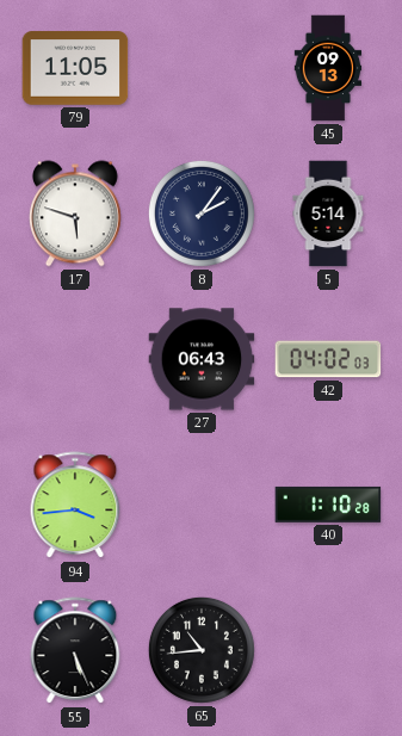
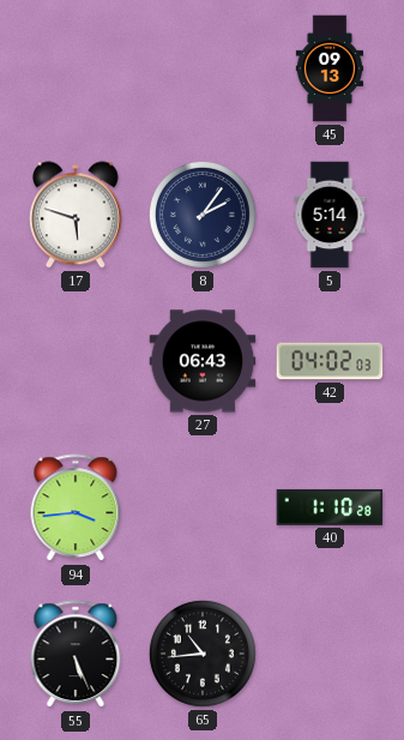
79: 11:05 -> none (75, 68)
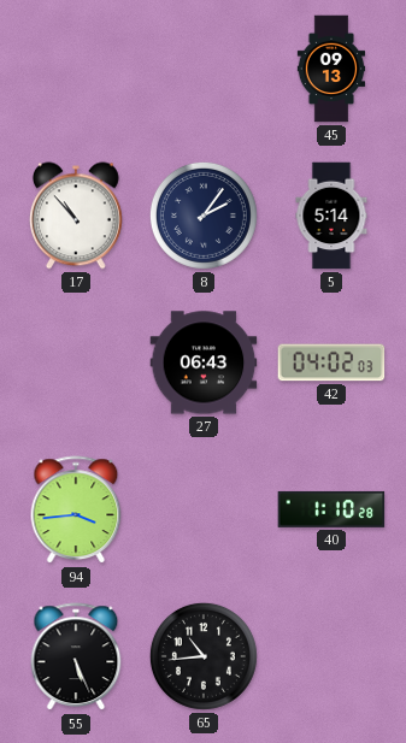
17: 5:48 -> 10:53 (76, 216)
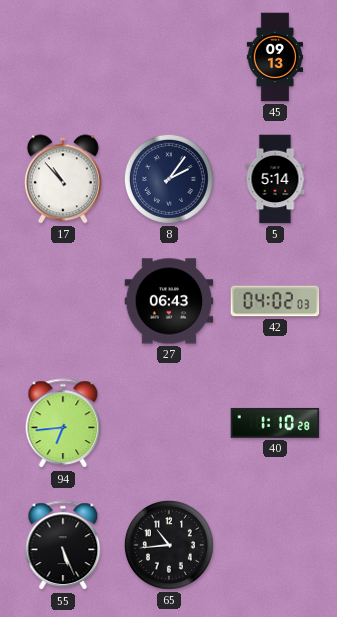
94: 3:44 -> 6:44 (63, 424)
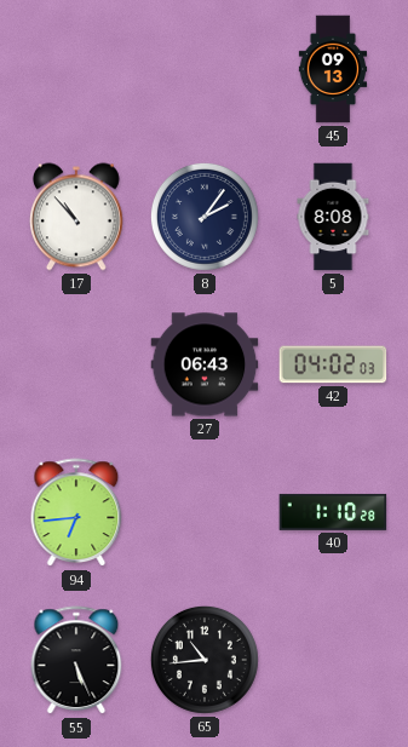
5: 5:14 -> 8:08 (333, 217)
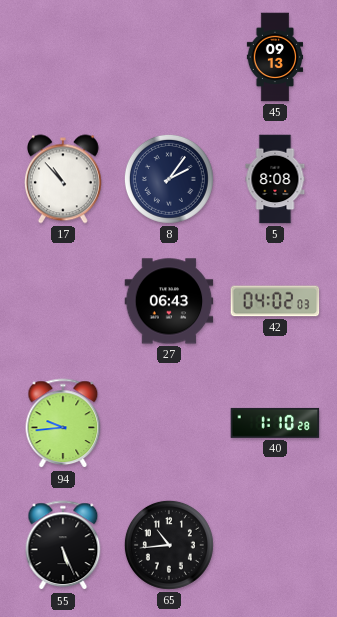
94: 6:44 -> 9:44 (63, 424)
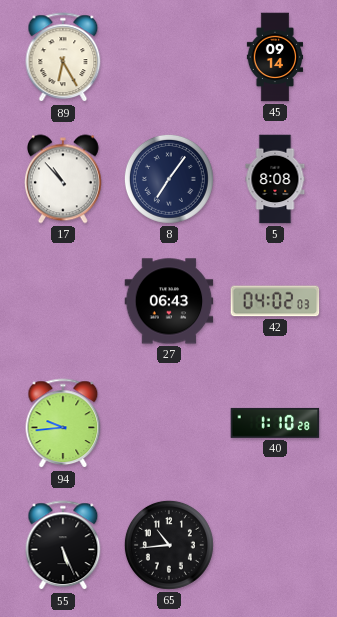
89: none -> 6:25 (63, 58)
45: 09:13 -> 09:14 (275, 57)
8: 2:06 -> 7:06 (169, 179)
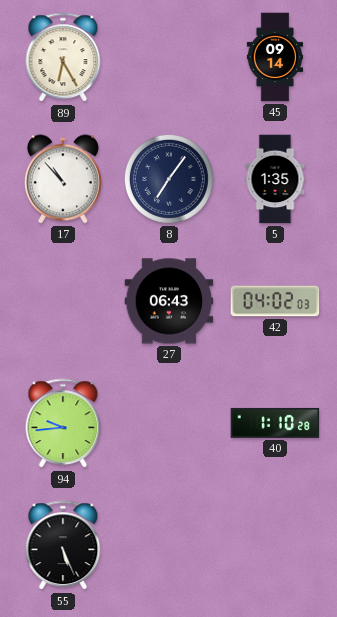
5: 8:08 -> 1:35 (275, 179)
65: 10:44 -> none (169, 545)
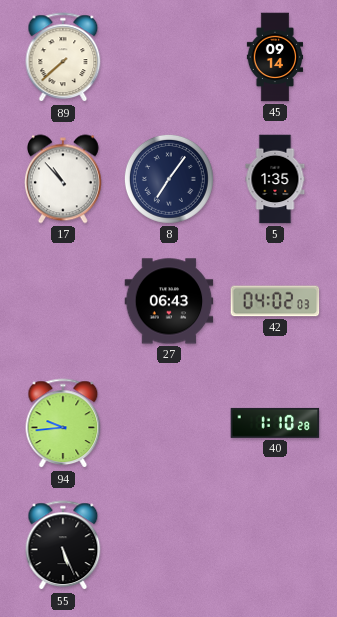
89: 6:25 -> 7:38 (63, 58)
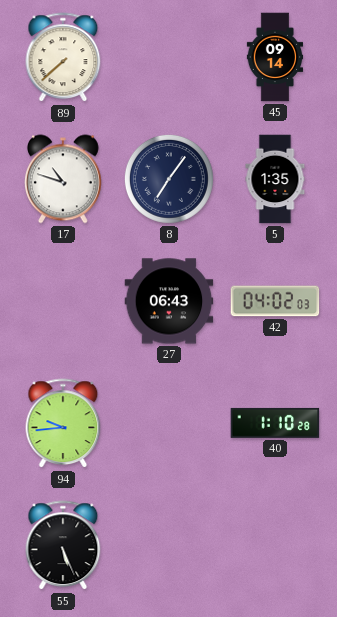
17: 10:53 -> 10:48 (63, 179)
